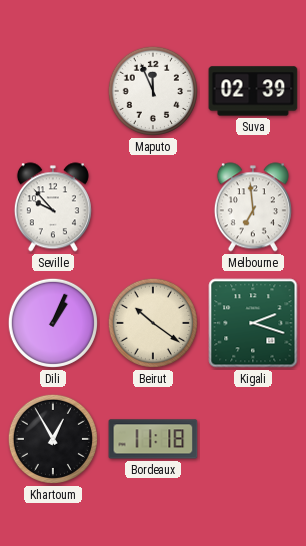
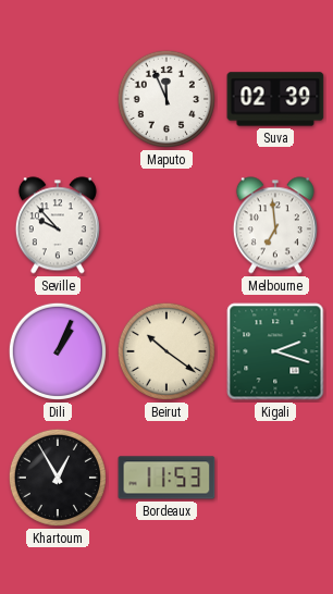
Bordeaux: 11:18 -> 11:53 (166, 478)
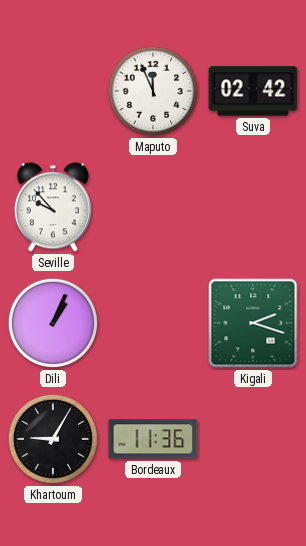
Suva: 02:39 -> 02:42 (253, 91)
Melbourne: 6:59 -> none (275, 225)
Beirut: 10:21 -> none (166, 351)
Khartoum: 12:55 -> 9:05 (53, 439)
Bordeaux: 11:53 -> 11:36 (153, 439)
